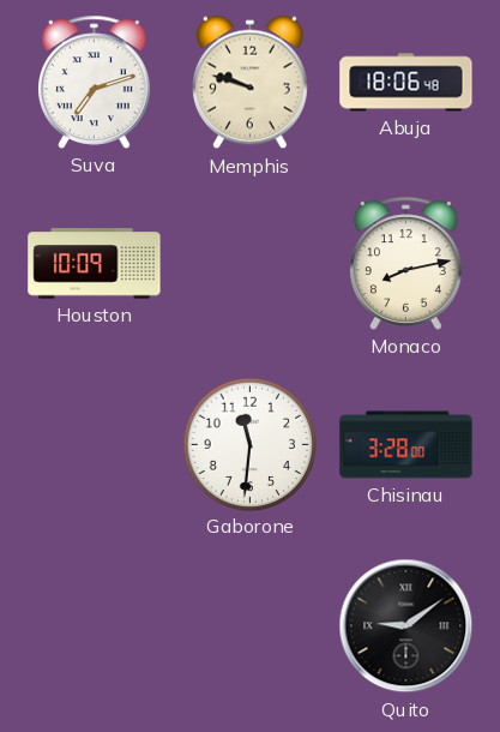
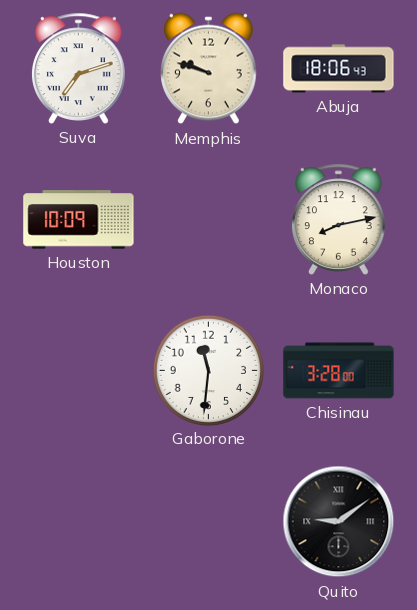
Abuja: 18:06:48 -> 18:06:43 (339, 69)
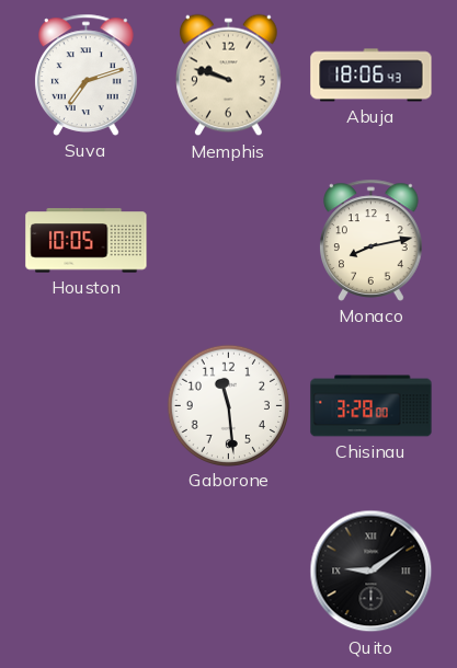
Houston: 10:09 -> 10:05 (87, 241)
Gaborone: 11:31 -> 11:29 (228, 405)
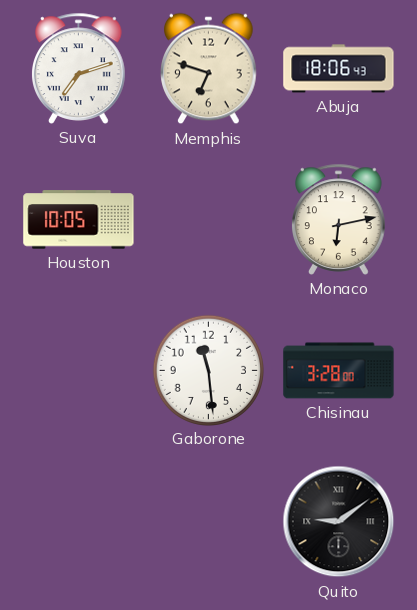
Memphis: 9:48 -> 6:48 (209, 69)
Monaco: 8:13 -> 6:13 (339, 219)
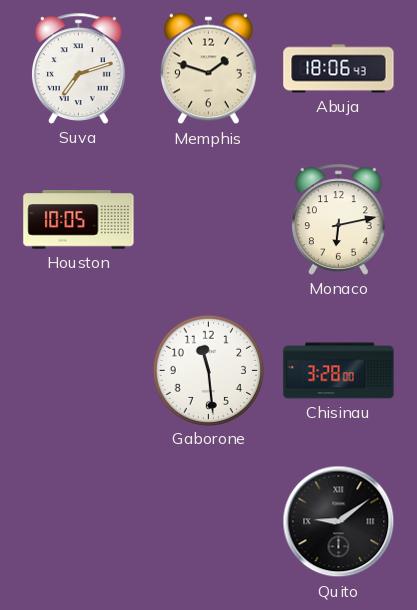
Memphis: 6:48 -> 1:48 (209, 69)
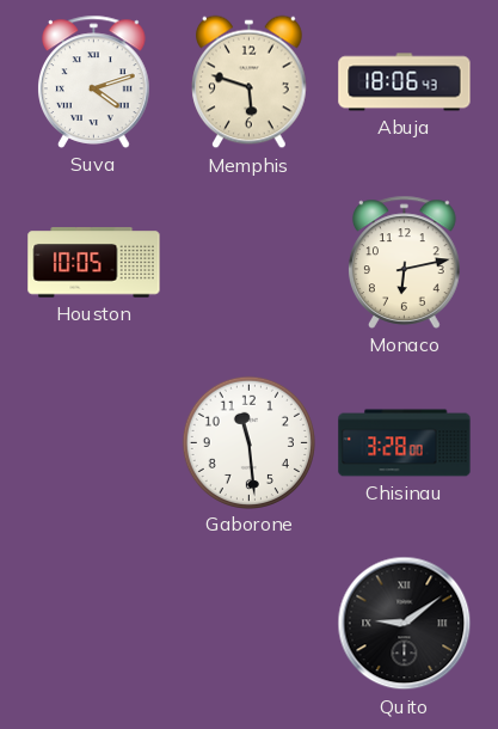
Suva: 7:12 -> 4:12 (94, 81)
Memphis: 1:48 -> 5:48 (250, 82)
